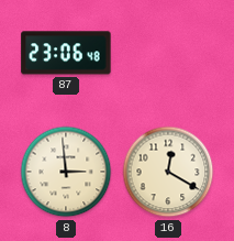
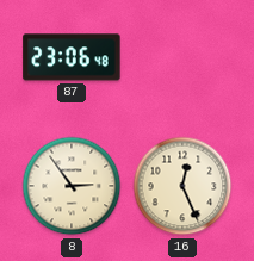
8: 2:59 -> 2:54 (72, 186)
16: 12:20 -> 12:26 (182, 186)
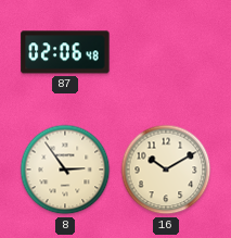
87: 23:06 -> 02:06 (65, 52)
16: 12:26 -> 10:10 (166, 170)
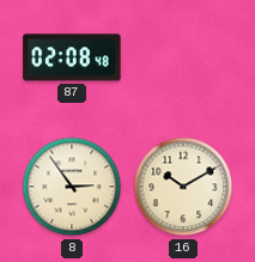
87: 02:06 -> 02:08 (72, 57)
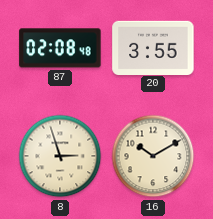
20: none -> 3:55 (153, 47)
8: 2:54 -> 2:57 (60, 156)
